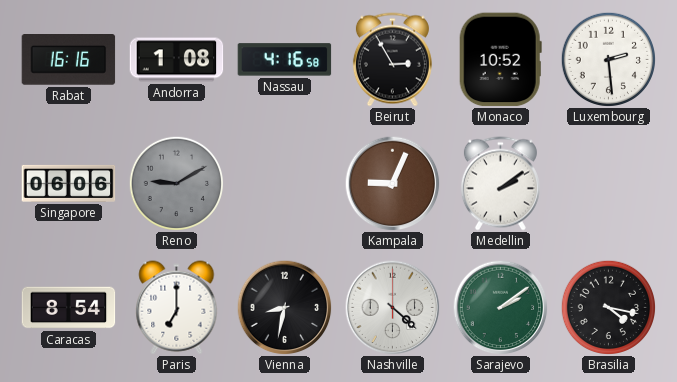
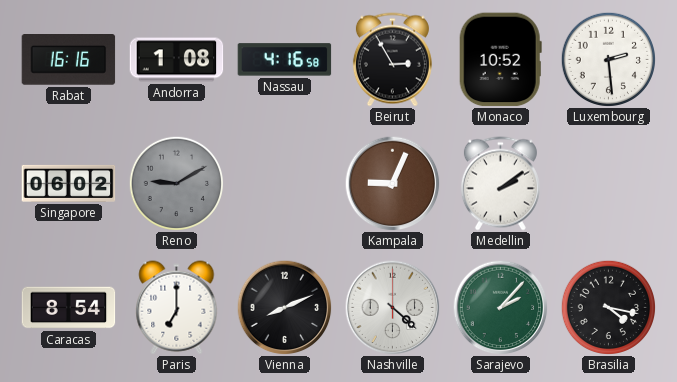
Singapore: 06:06 -> 06:02 (69, 183)
Vienna: 8:32 -> 8:11 (284, 307)
Sarajevo: 2:09 -> 2:07 (500, 307)
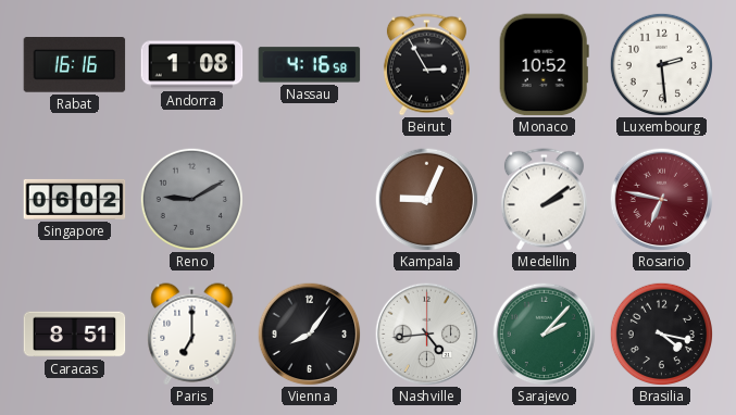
Rosario: none -> 6:47 (661, 199)
Caracas: 8:54 -> 8:51 (75, 335)
Vienna: 8:11 -> 8:06 (309, 334)
Nashville: 4:22 -> 4:44 (426, 334)
